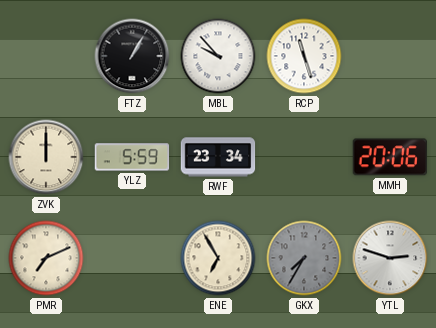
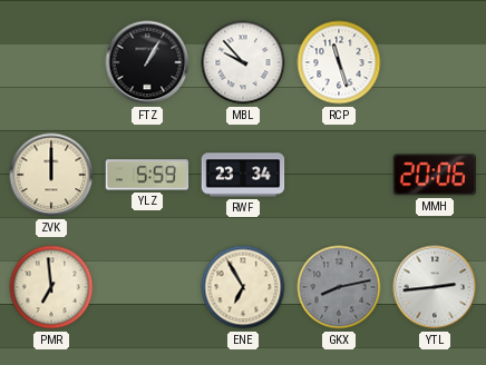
PMR: 7:11 -> 6:59 (51, 287)
GKX: 7:35 -> 8:13 (339, 287)
YTL: 2:48 -> 2:44 (435, 287)
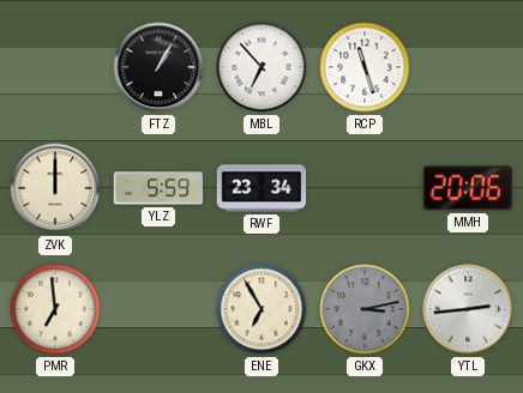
MBL: 9:53 -> 6:53 (261, 67)
GKX: 8:13 -> 3:13 (365, 309)
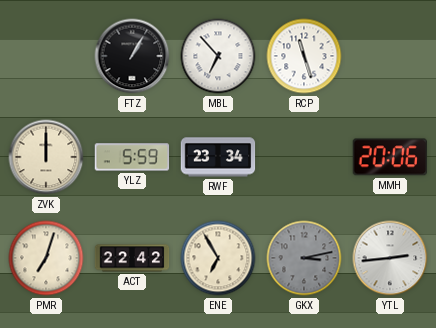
PMR: 6:59 -> 7:03 (46, 258)
ACT: none -> 22:42 (132, 258)
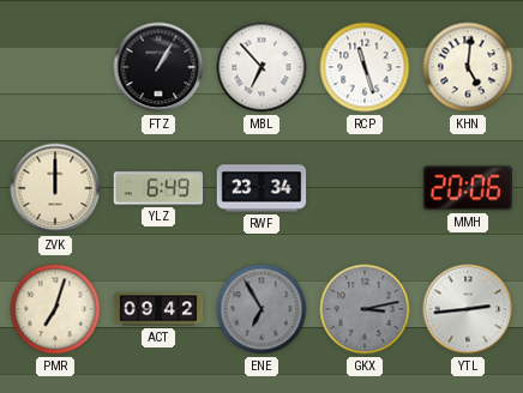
KHN: none -> 5:01 (468, 67)
YLZ: 5:59 -> 6:49 (158, 188)
ACT: 22:42 -> 09:42 (158, 309)
ENE dial: cream -> grey (261, 309)
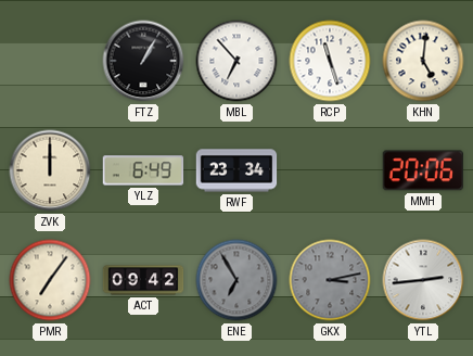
PMR: 7:03 -> 7:06 (50, 280)
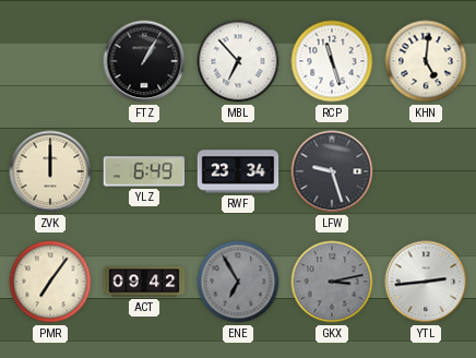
LFW: none -> 9:27 (332, 171)
MMH: 20:06 -> none (422, 170)
